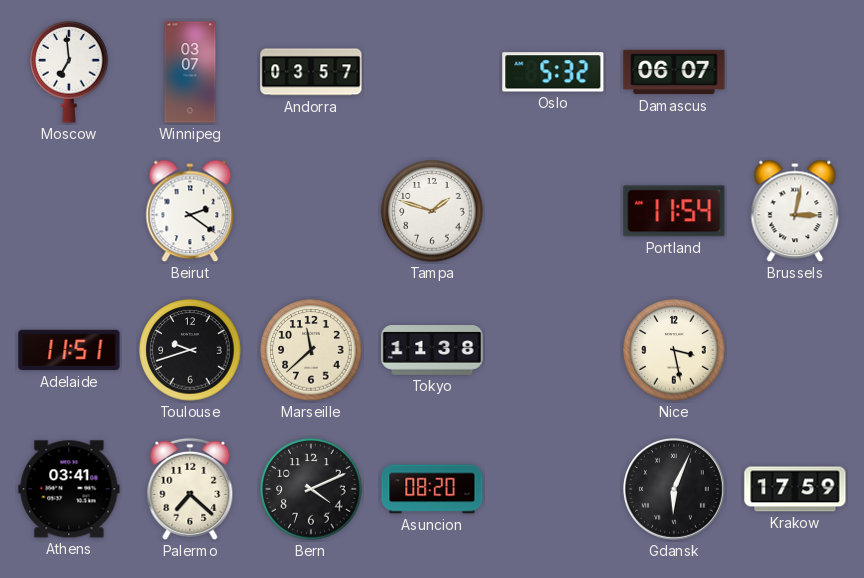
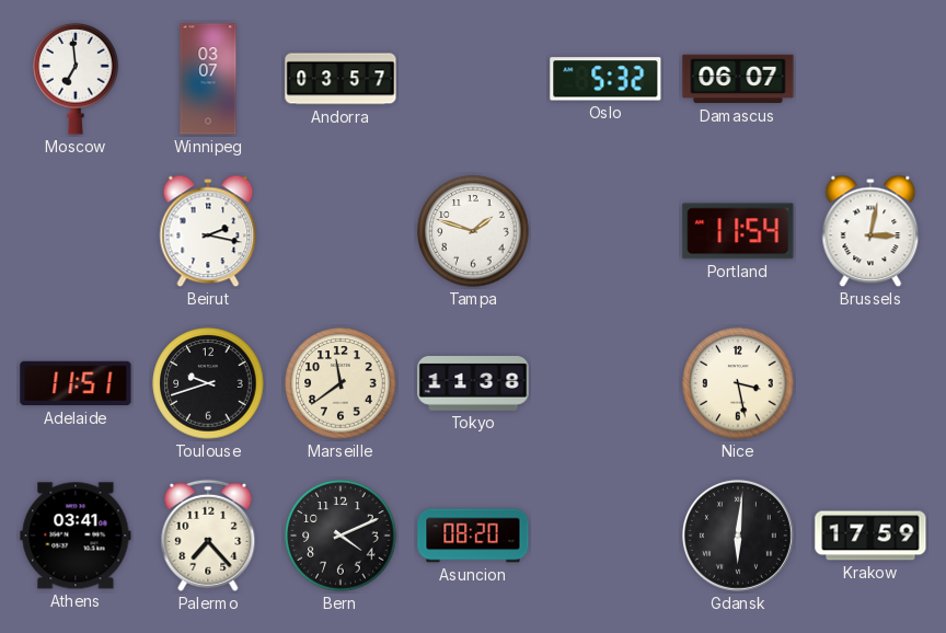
Beirut: 2:21 -> 2:17 (208, 231)
Marseille: 11:38 -> 11:39 (341, 383)
Palermo: 7:22 -> 7:23 (208, 536)
Gdansk: 6:04 -> 6:01 (738, 536)
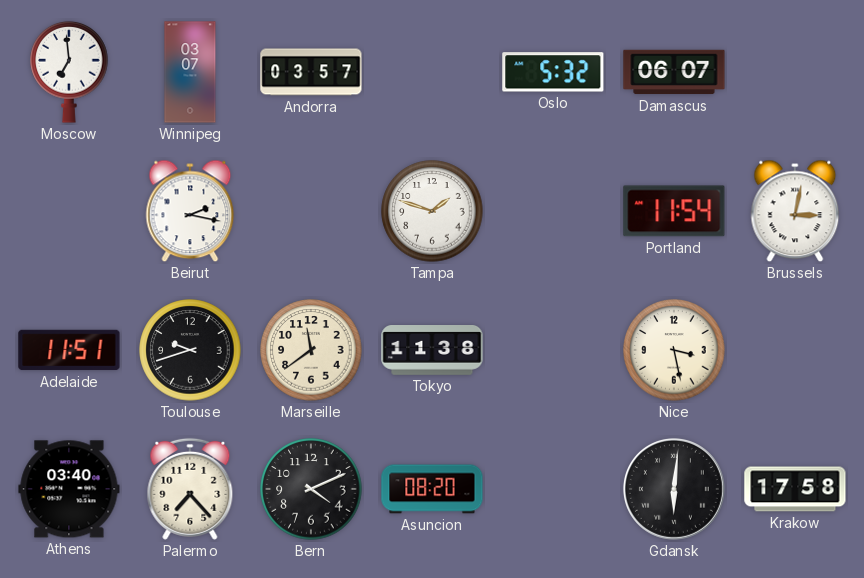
Athens: 03:41 -> 03:40 (69, 489)
Krakow: 17:59 -> 17:58 (795, 489)
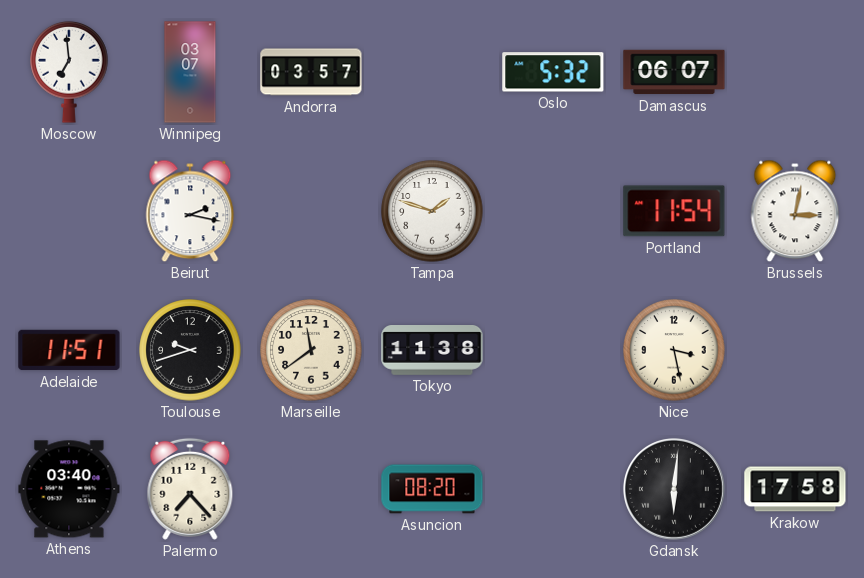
Bern: 4:11 -> none (311, 489)
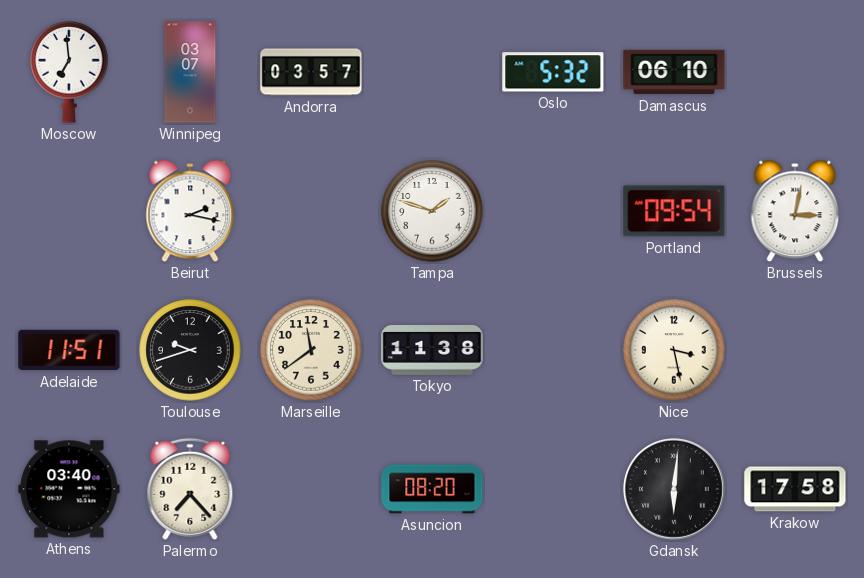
Damascus: 06:07 -> 06:10 (674, 72)
Portland: 11:54 -> 09:54 (674, 211)
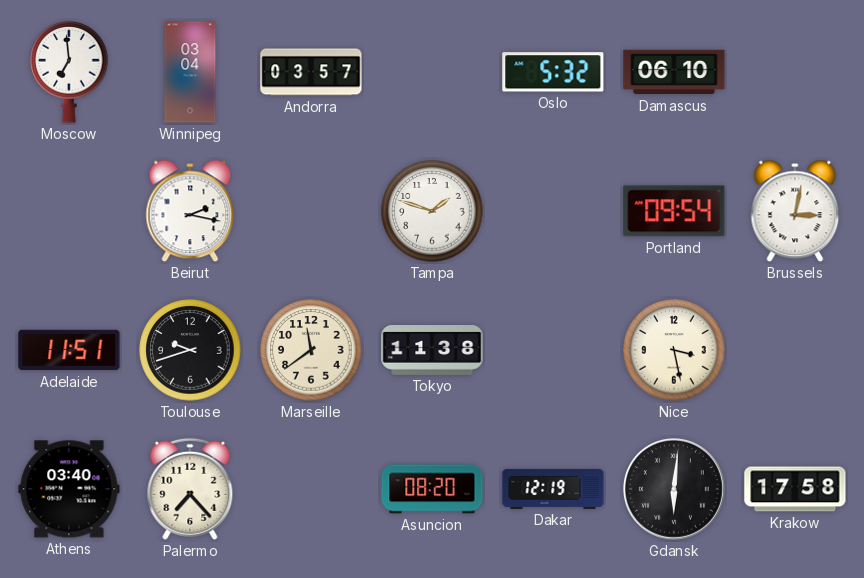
Winnipeg: 03:07 -> 03:04 (190, 72)
Dakar: none -> 12:19 (553, 489)
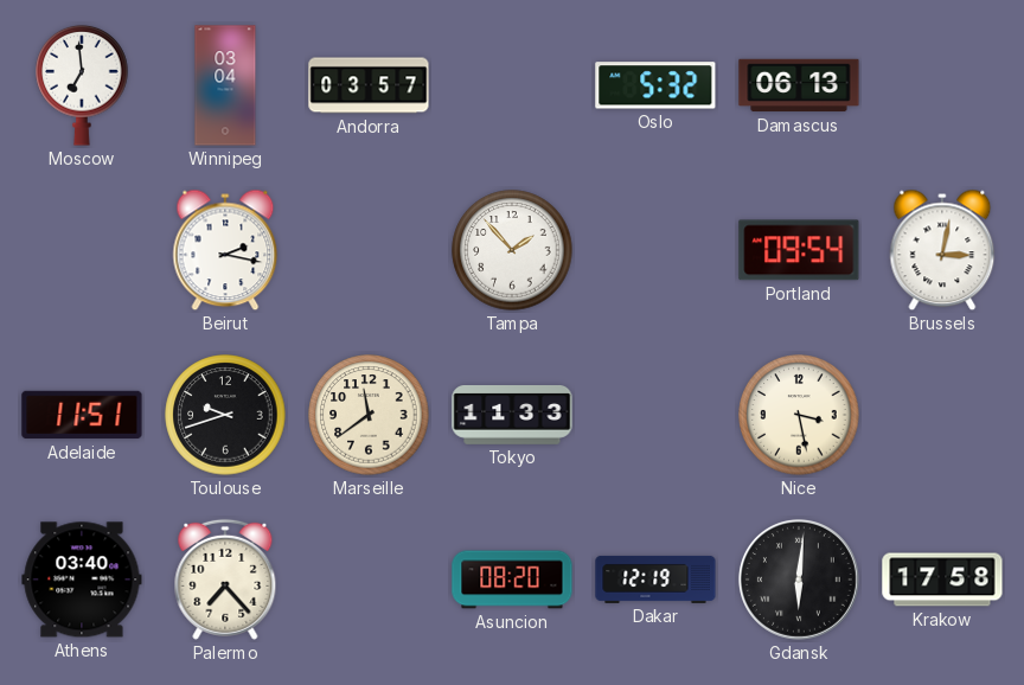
Damascus: 06:10 -> 06:13 (799, 85)
Tampa: 1:48 -> 1:53 (512, 250)
Tokyo: 11:38 -> 11:33 (512, 416)
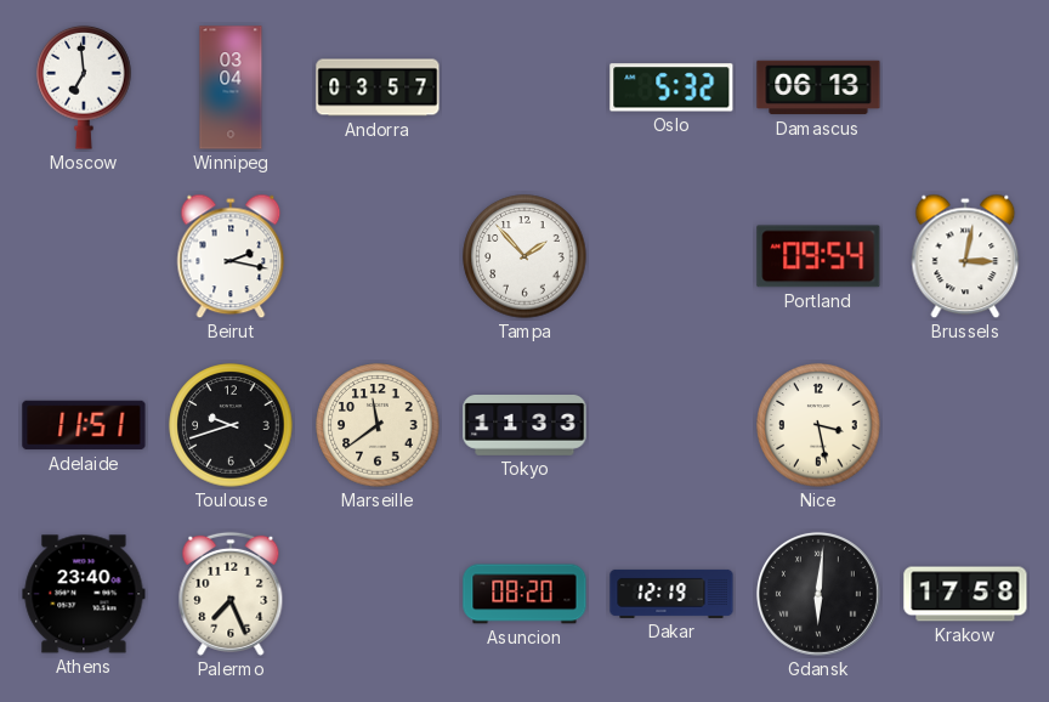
Athens: 03:40 -> 23:40 (84, 594)
Palermo: 7:23 -> 7:26 (231, 594)
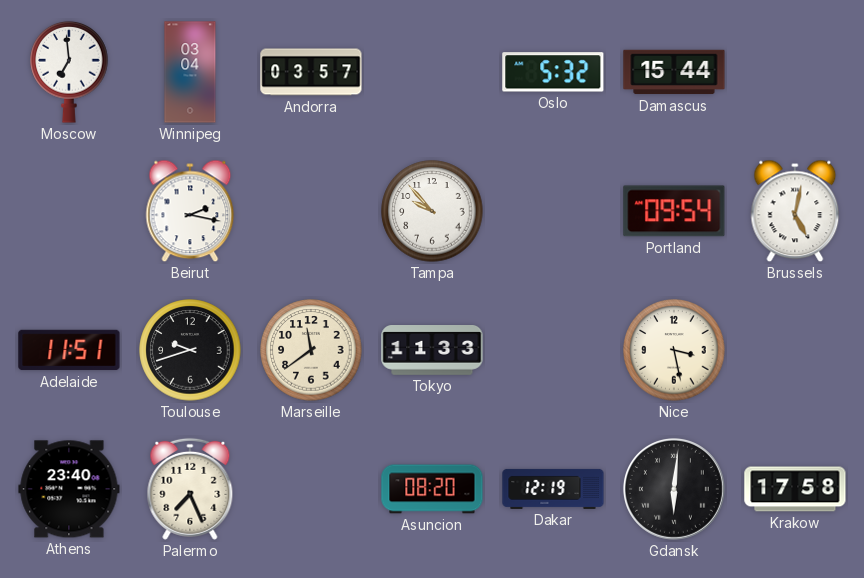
Damascus: 06:13 -> 15:44 (674, 72)
Tampa: 1:53 -> 9:53 (432, 211)
Brussels: 3:02 -> 5:02 (795, 211)
